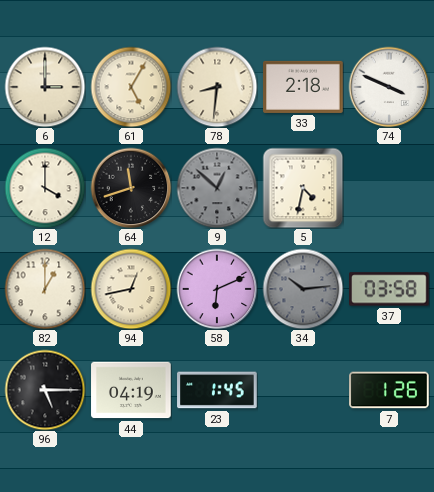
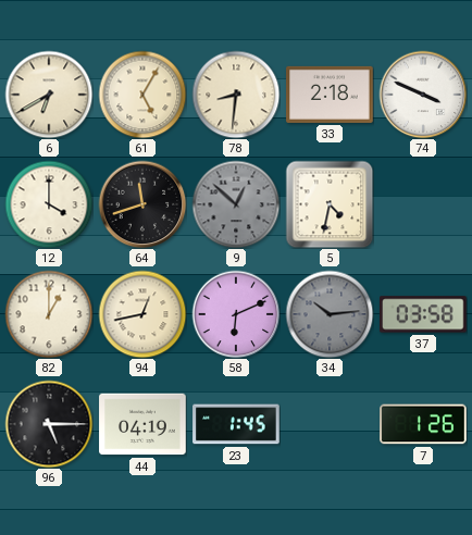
6: 3:00 -> 6:40 (49, 95)
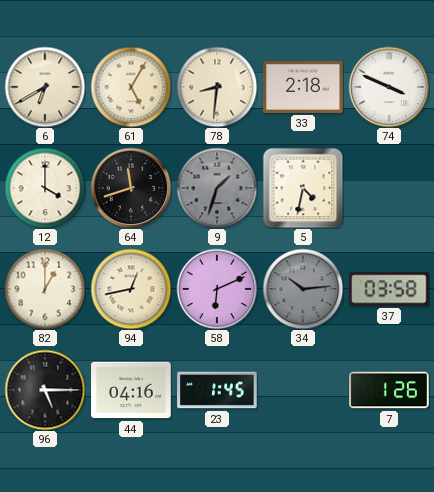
9: 12:52 -> 1:33 (217, 188)
44: 04:19 -> 04:16 (131, 390)
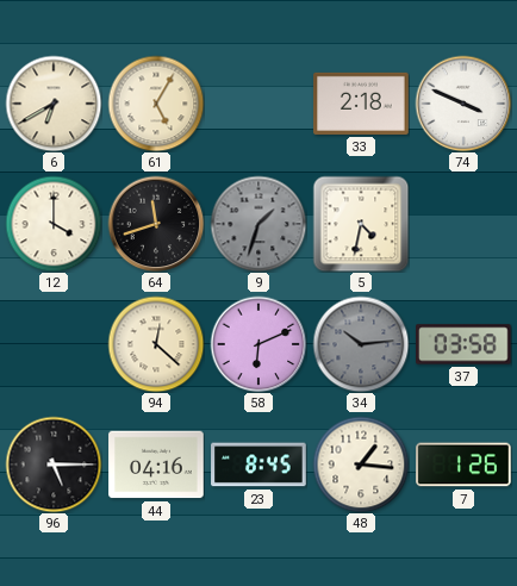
78: 8:31 -> none (217, 87)
82: 1:00 -> none (45, 289)
94: 12:43 -> 12:22 (156, 344)
23: 1:45 -> 8:45 (258, 465)
48: none -> 1:16 (361, 465)
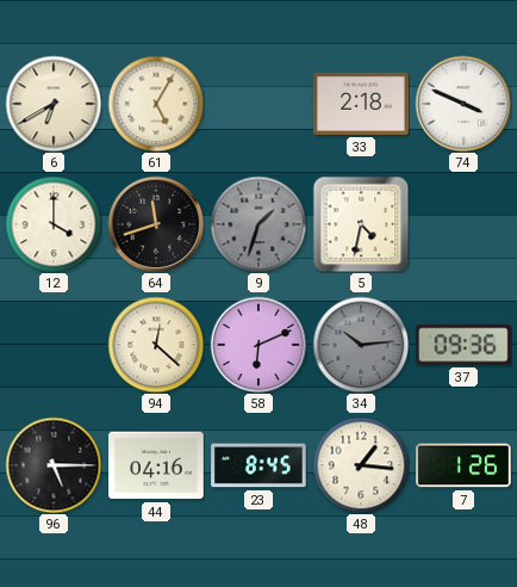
37: 03:58 -> 09:36 (465, 345)
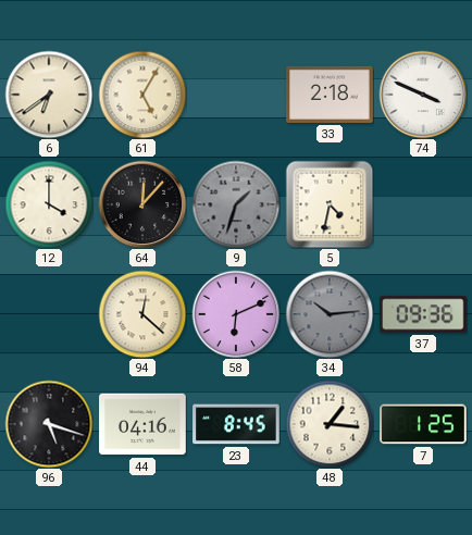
6: 6:40 -> 6:39 (49, 95)
64: 11:42 -> 12:07 (142, 204)
96: 5:15 -> 5:18 (49, 424)
7: 1:26 -> 1:25 (423, 424)
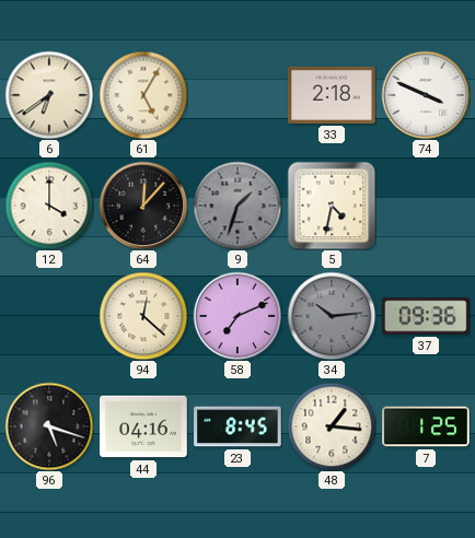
58: 6:11 -> 7:11 (237, 316)
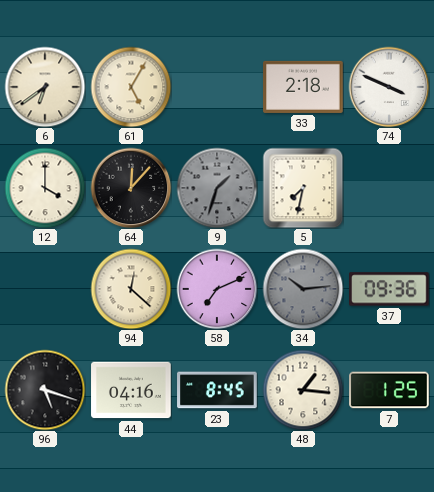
5: 4:32 -> 7:32 (303, 188)
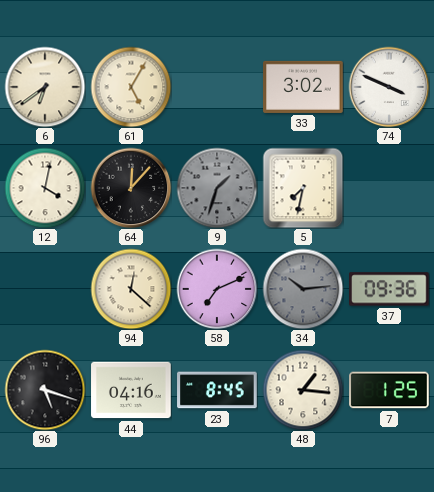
33: 2:18 -> 3:02 (303, 87)
12: 4:00 -> 4:02 (45, 188)
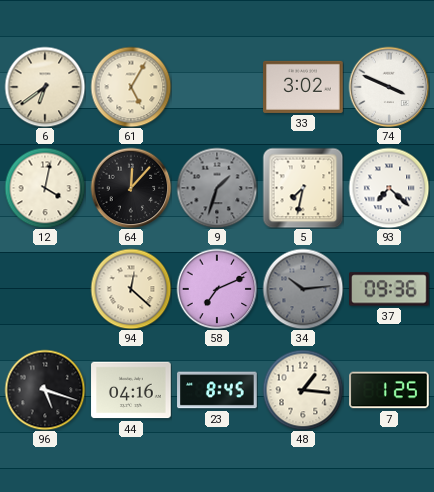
93: none -> 7:22 (389, 188)
